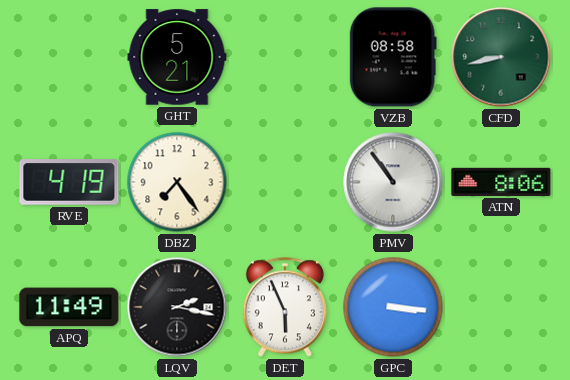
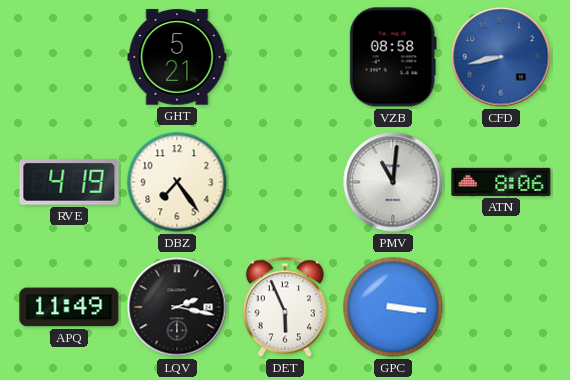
CFD dial: green -> blue (501, 57)
PMV: 10:54 -> 11:01 (393, 182)
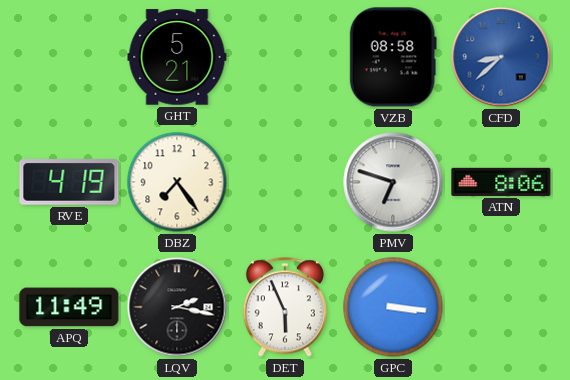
CFD: 8:43 -> 8:38 (501, 57)
PMV: 11:01 -> 6:48 (393, 182)
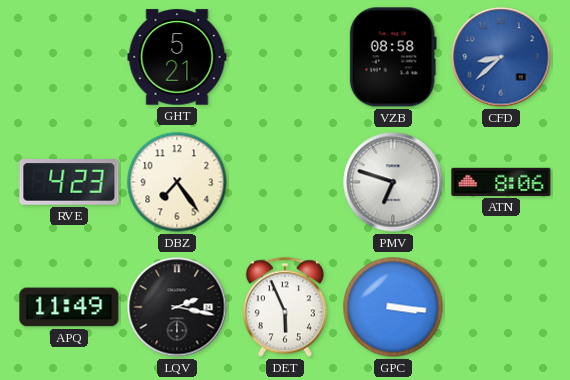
RVE: 4:19 -> 4:23 (69, 182)
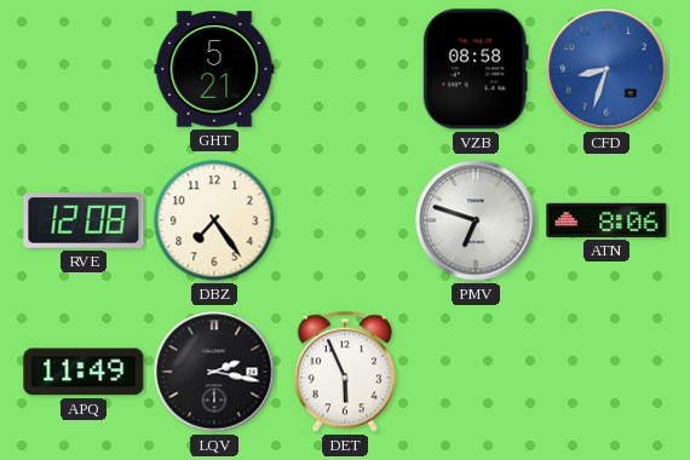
CFD: 8:38 -> 8:33 (606, 69)
RVE: 4:23 -> 12:08 (84, 220)
GPC: 3:16 -> none (393, 307)
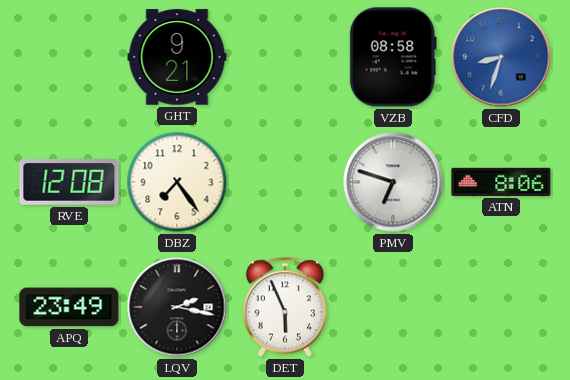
GHT: 5:21 -> 9:21 (177, 57)
APQ: 11:49 -> 23:49 (69, 307)
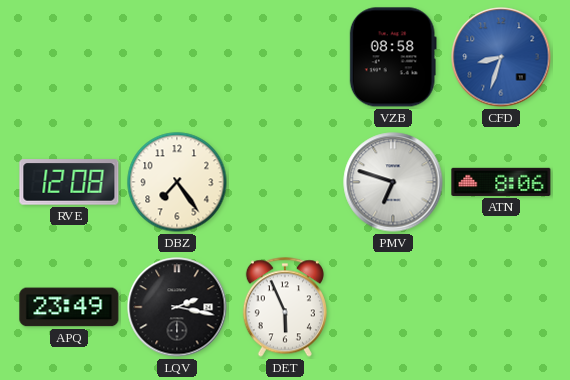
GHT: 9:21 -> none (177, 57)
